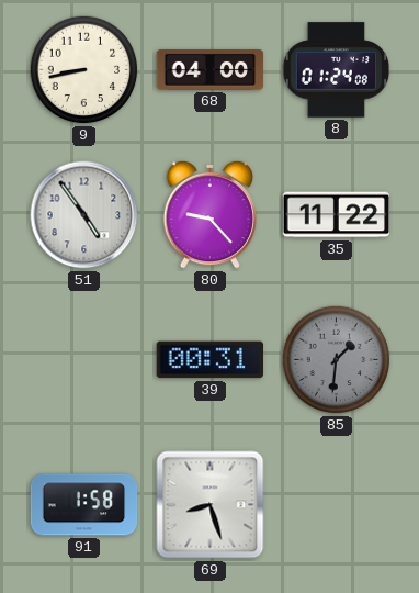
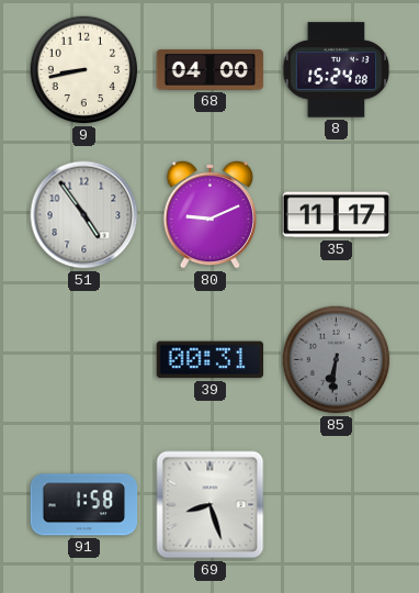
8: 01:24 -> 15:24 (337, 70)
80: 9:23 -> 9:11 (209, 214)
35: 11:22 -> 11:17 (337, 215)
85: 1:31 -> 6:31 (337, 360)
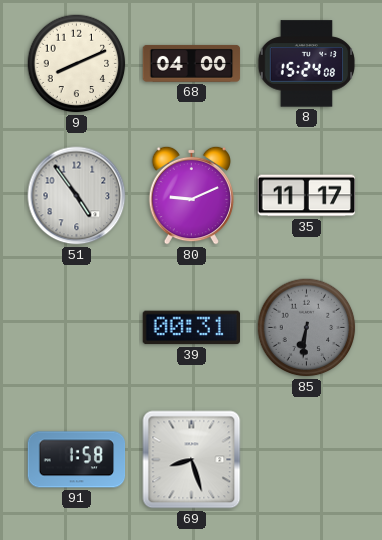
9: 8:43 -> 8:11 (77, 64)
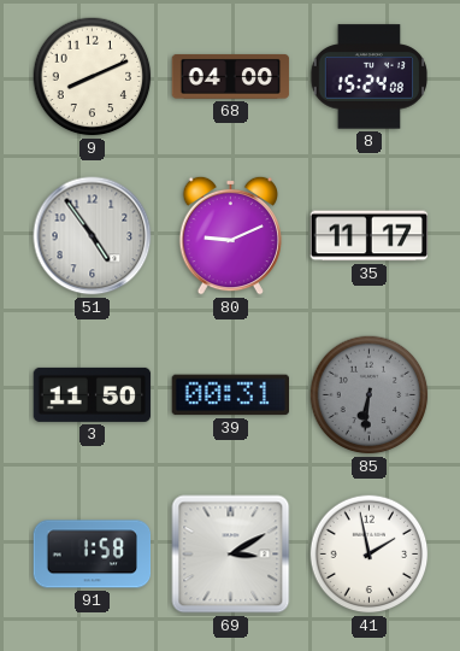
3: none -> 11:50 (93, 394)
69: 8:27 -> 3:10 (231, 555)
41: none -> 1:58 (370, 555)
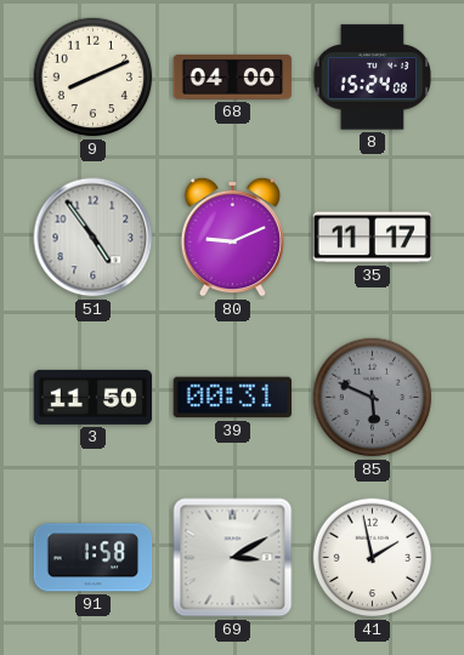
85: 6:31 -> 5:49 (373, 398)
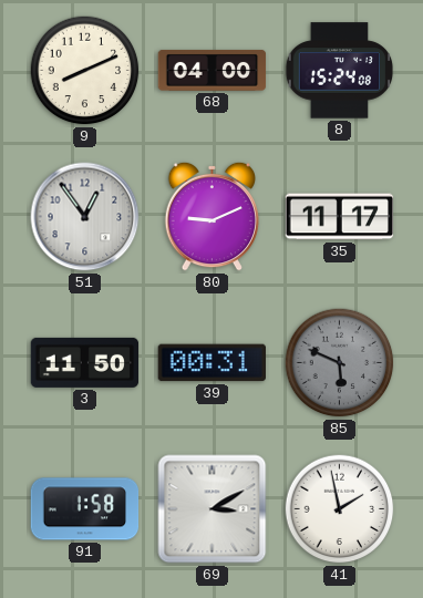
51: 4:54 -> 12:54 (85, 217)
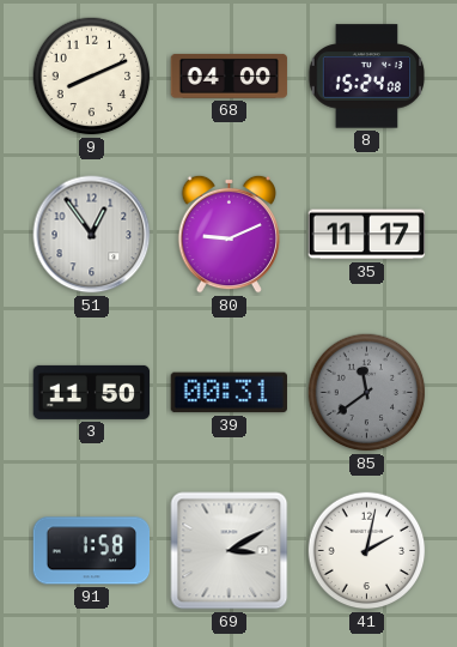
85: 5:49 -> 11:39 (367, 393)
41: 1:58 -> 2:02 (367, 551)
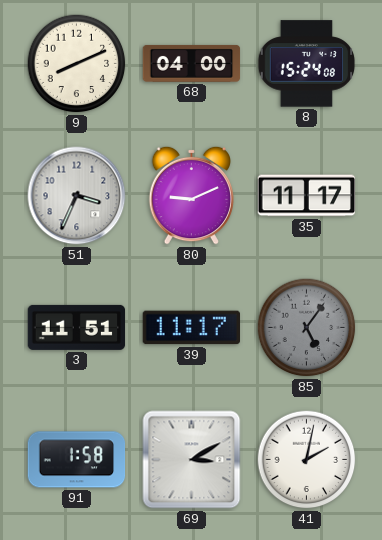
51: 12:54 -> 3:34 (77, 196)
3: 11:50 -> 11:51 (77, 327)
39: 00:31 -> 11:17 (191, 328)
85: 11:39 -> 5:06 (307, 328)
